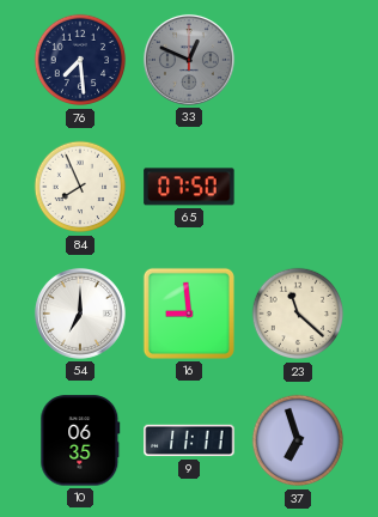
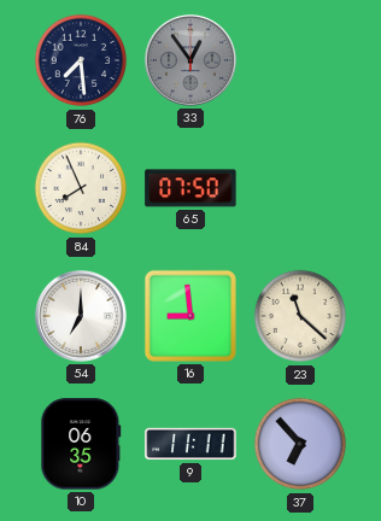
33: 12:49 -> 12:54 (190, 60)
37: 6:57 -> 6:53 (300, 444)
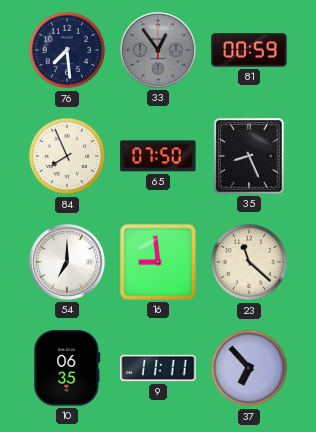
81: none -> 00:59 (249, 50)
35: none -> 8:26 (249, 156)
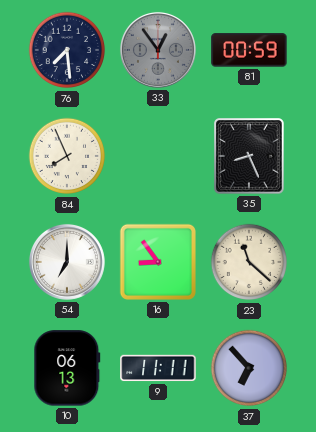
65: 07:50 -> none (158, 156)
16: 8:59 -> 8:54 (158, 262)
10: 06:35 -> 06:13 (67, 368)
